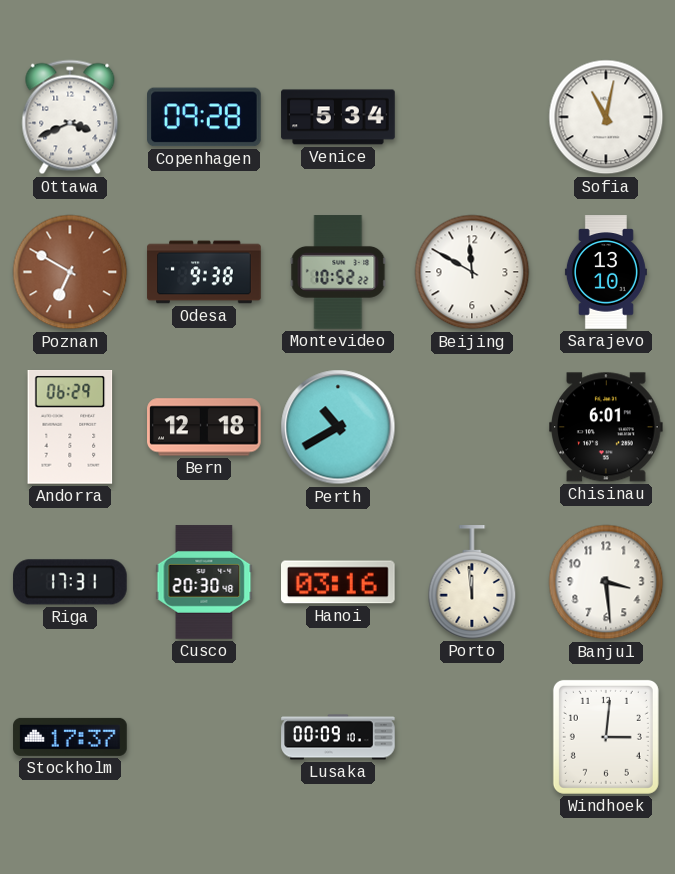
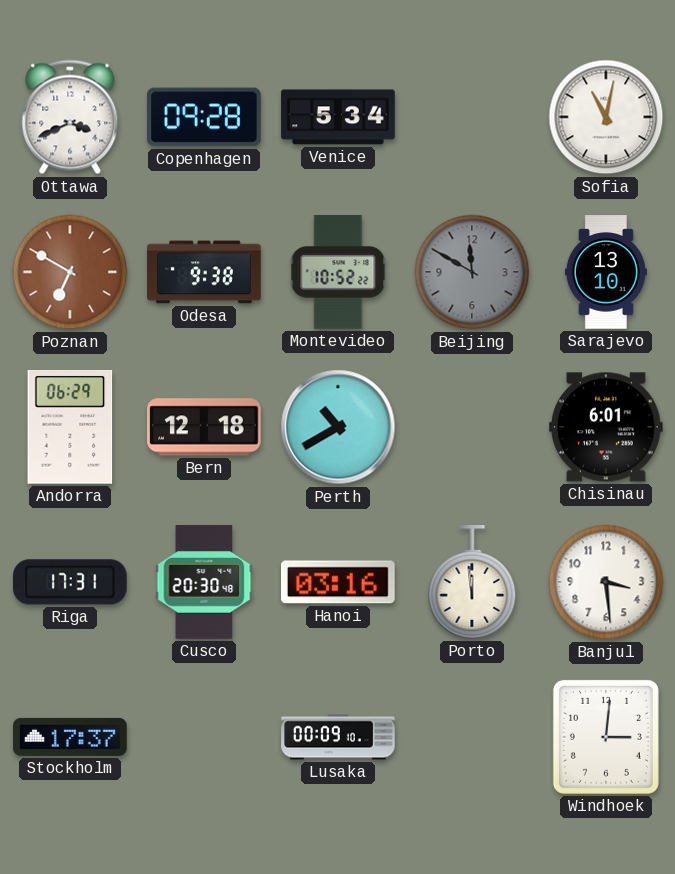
Beijing dial: white -> grey (472, 272)
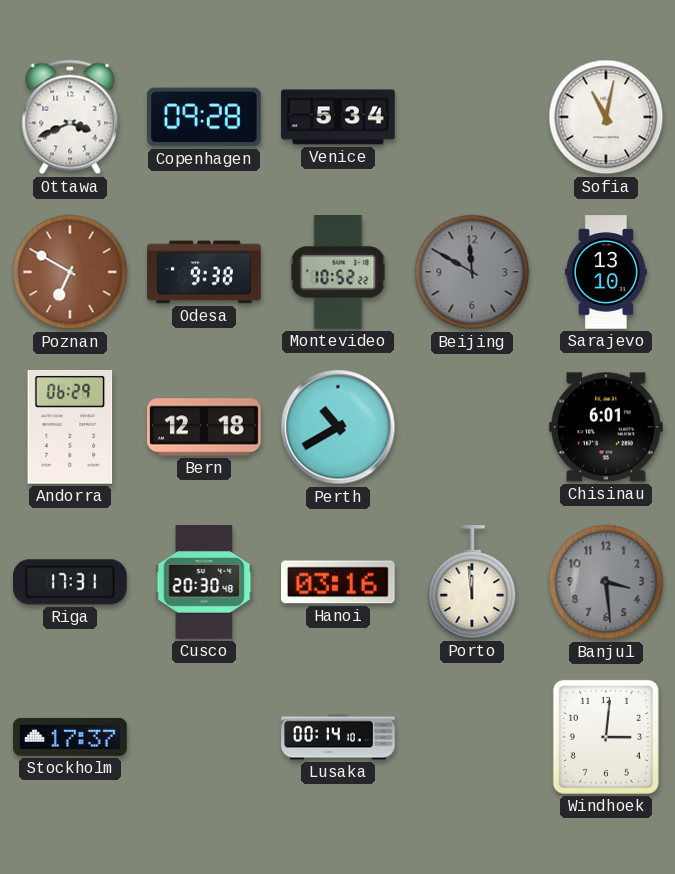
Banjul dial: white -> grey (606, 582)
Lusaka: 00:09 -> 00:14 (338, 737)
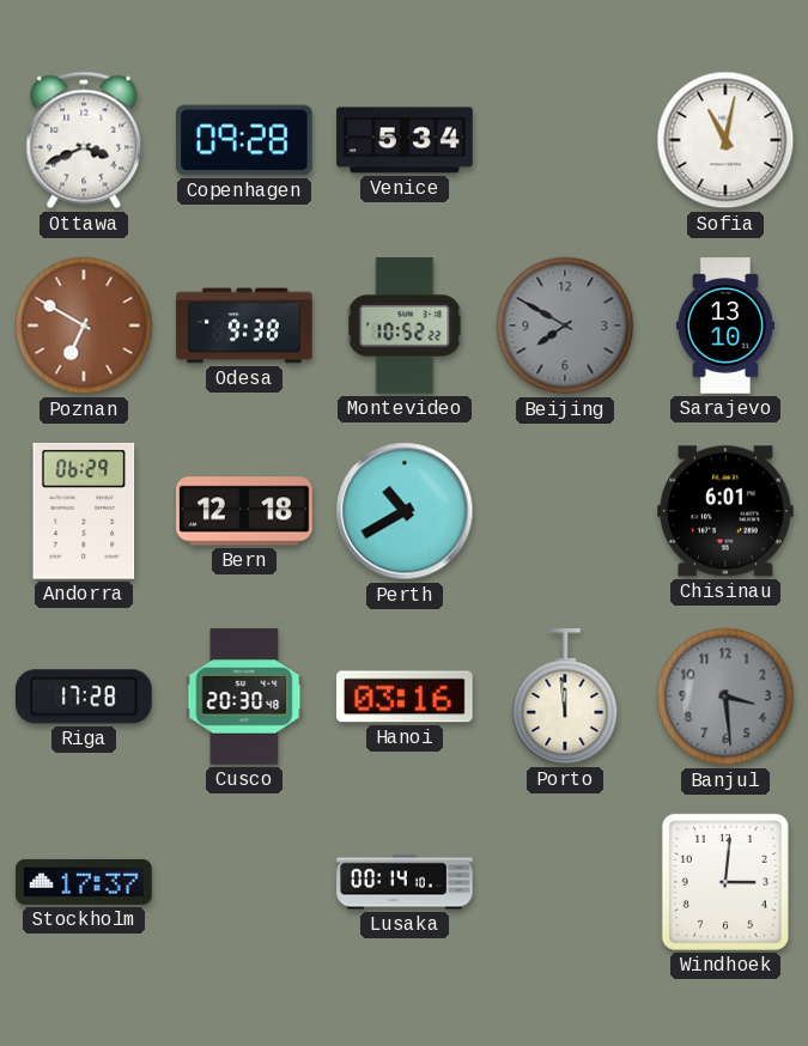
Beijing: 11:50 -> 7:50 (565, 326)
Riga: 17:31 -> 17:28 (85, 697)
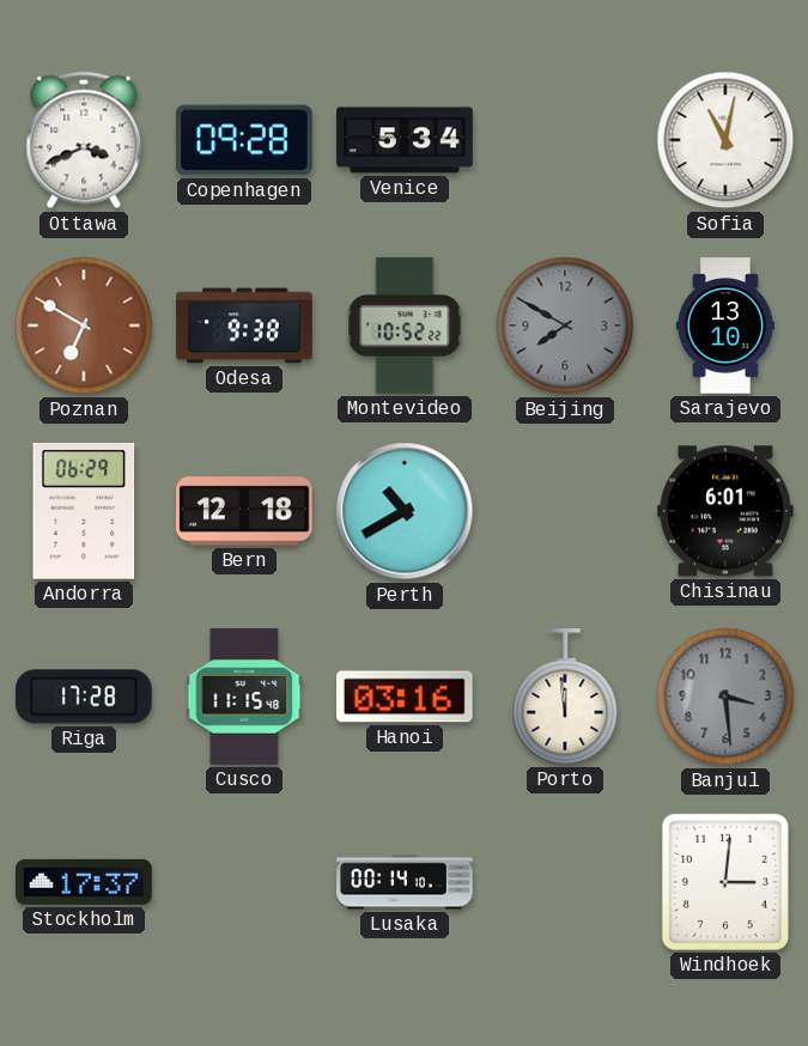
Cusco: 20:30 -> 11:15 (244, 697)
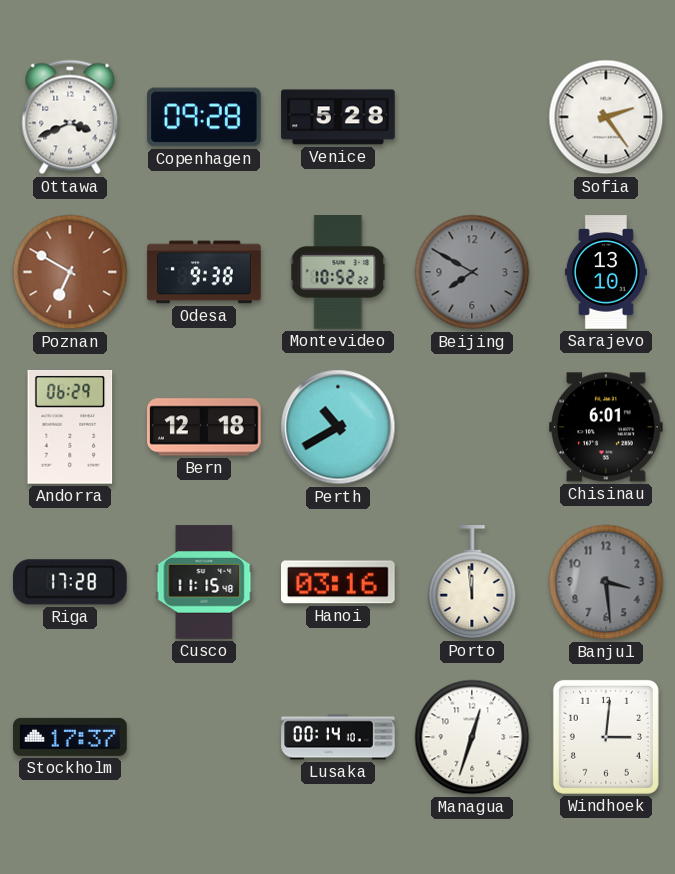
Venice: 5:34 -> 5:28 (338, 117)
Sofia: 11:02 -> 2:24 (606, 117)
Managua: none -> 12:33 (472, 737)
